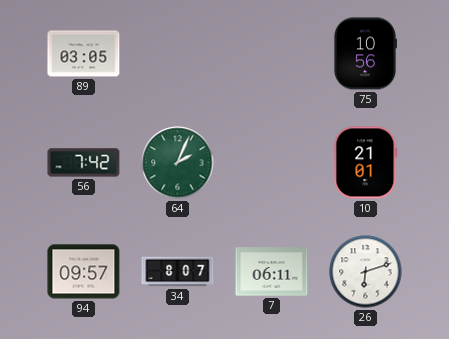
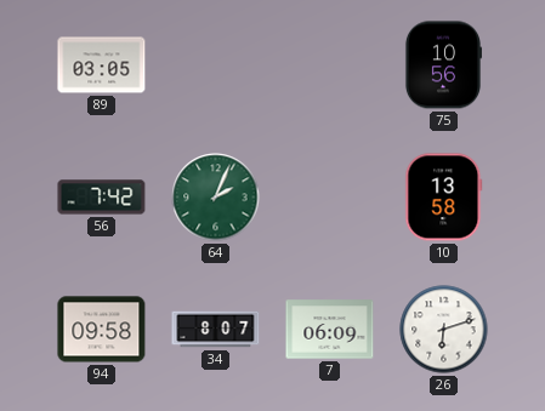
10: 21:01 -> 13:58 (444, 198)
94: 09:57 -> 09:58 (102, 330)
7: 06:11 -> 06:09 (330, 330)
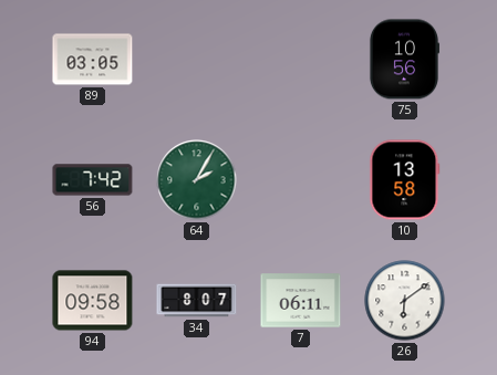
64: 2:04 -> 2:05 (197, 180)
7: 06:09 -> 06:11 (301, 301)
26: 6:12 -> 6:09 (405, 301)
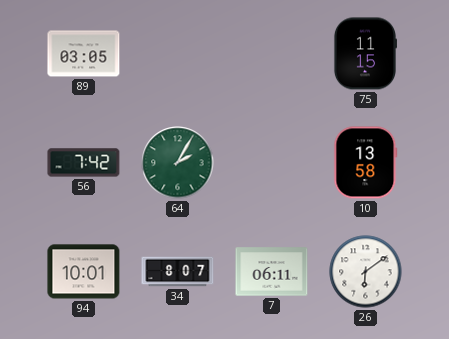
75: 10:56 -> 11:15 (364, 54)
94: 09:58 -> 10:01 (84, 272)
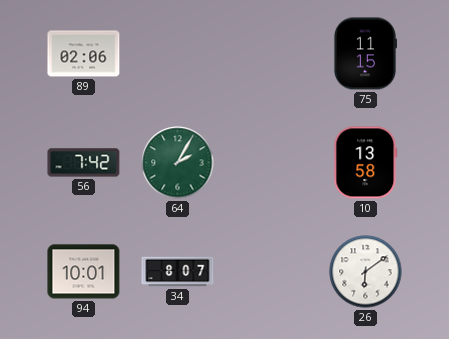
89: 03:05 -> 02:06 (84, 54)
7: 06:11 -> none (272, 272)
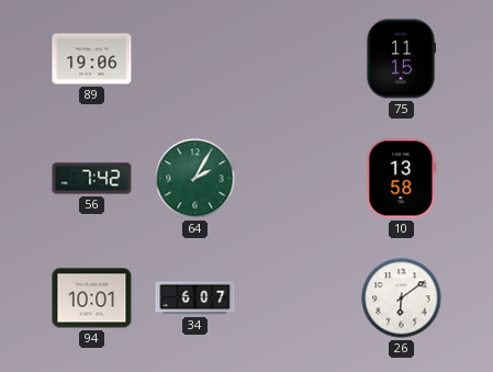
89: 02:06 -> 19:06 (92, 59)
34: 8:07 -> 6:07 (195, 298)
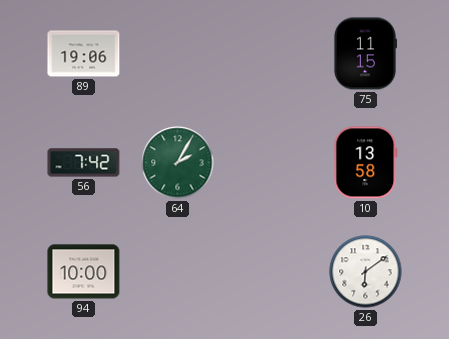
94: 10:01 -> 10:00 (84, 272)
34: 6:07 -> none (195, 298)
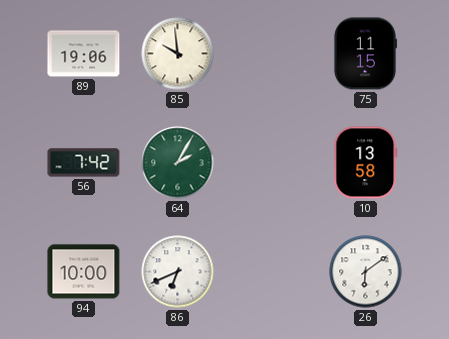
85: none -> 9:59 (178, 54)
86: none -> 6:41 (178, 272)
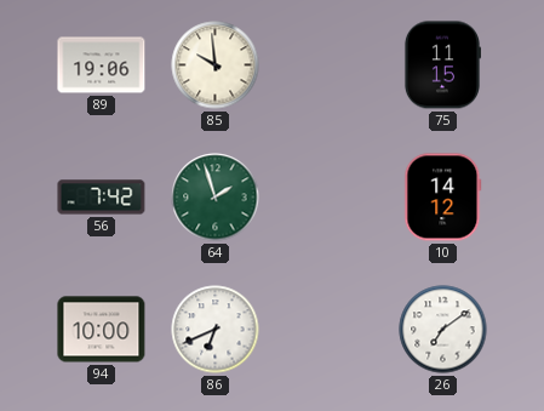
64: 2:05 -> 1:57 (216, 198)
10: 13:58 -> 14:12 (443, 198)
26: 6:09 -> 7:09 (443, 330)
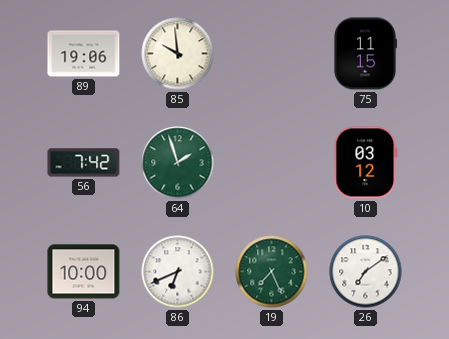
10: 14:12 -> 03:12 (366, 163)
19: none -> 7:26 (272, 272)
